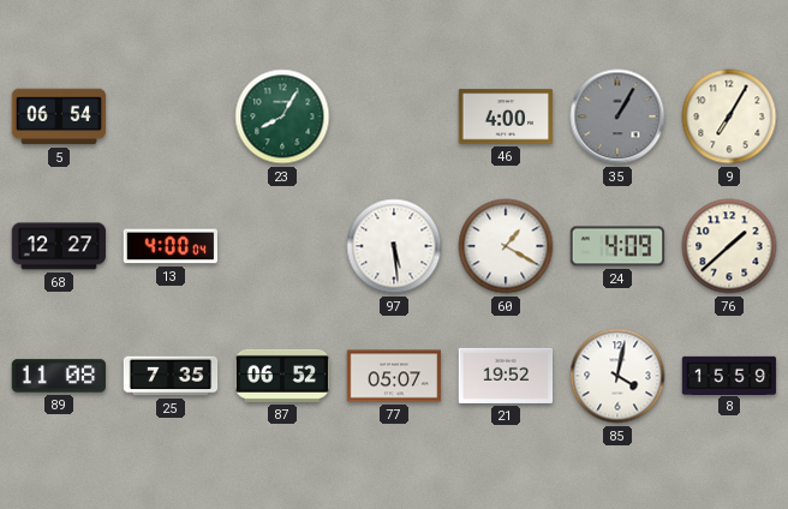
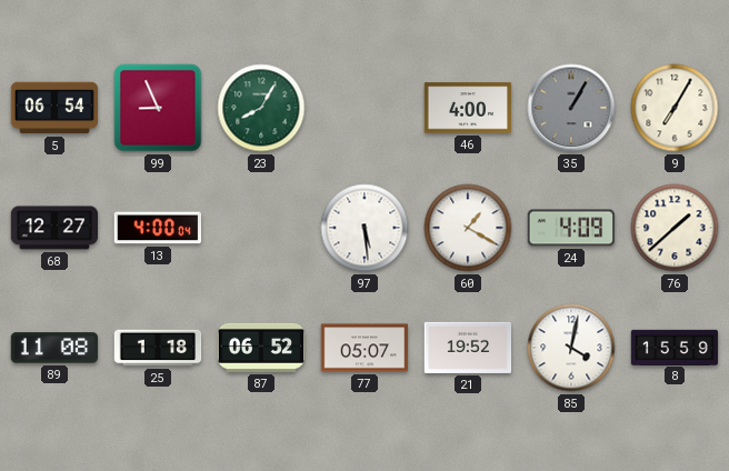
99: none -> 8:56 (158, 108)
25: 7:35 -> 1:18 (158, 348)
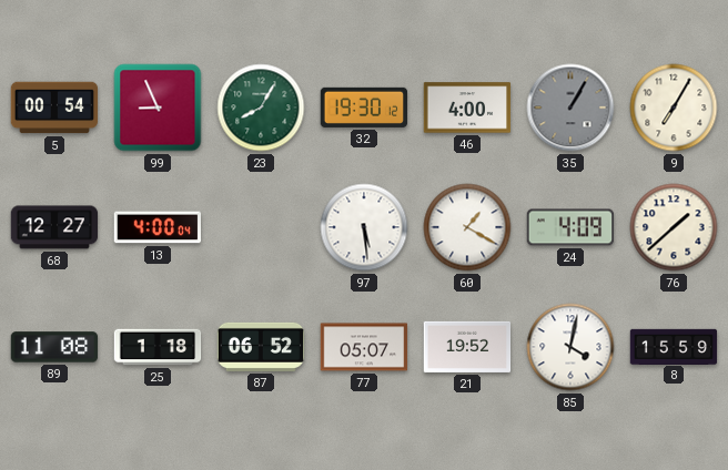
5: 06:54 -> 00:54 (54, 108)
32: none -> 19:30 (364, 108)
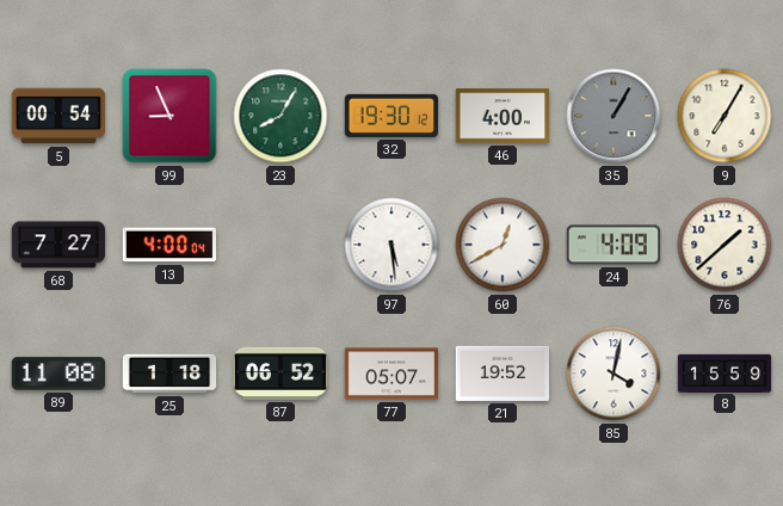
68: 12:27 -> 7:27 (58, 245)
60: 1:20 -> 12:40 (503, 245)
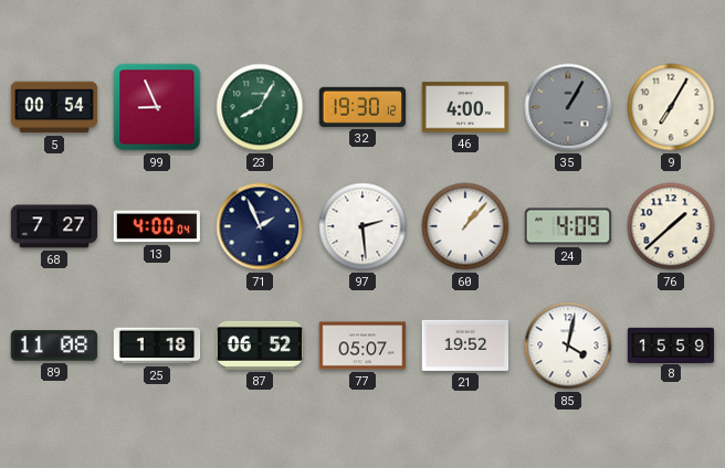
71: none -> 1:56 (260, 226)
97: 5:29 -> 2:29 (362, 226)
60: 12:40 -> 1:07 (465, 226)
